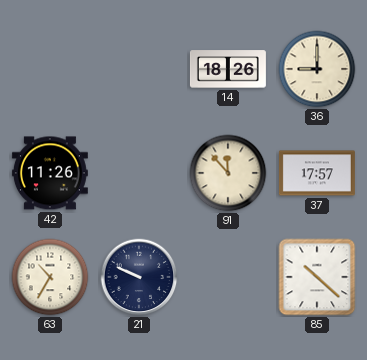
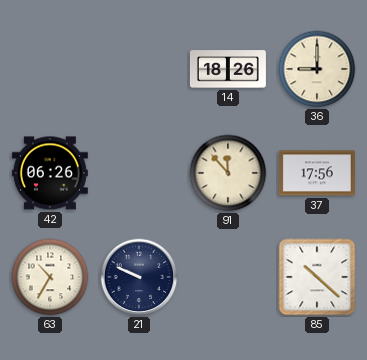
42: 11:26 -> 06:26 (50, 173)
37: 17:57 -> 17:56 (317, 173)
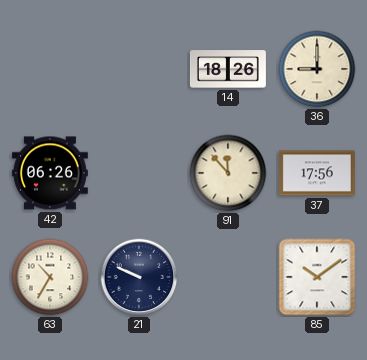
85: 10:22 -> 10:09 (317, 277)
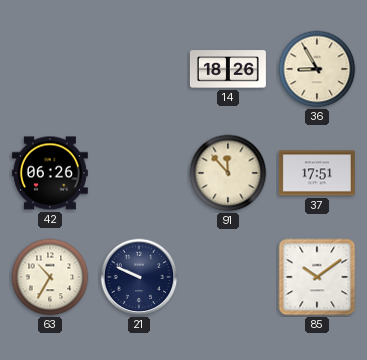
36: 9:00 -> 8:55 (317, 69)
37: 17:56 -> 17:51 (317, 173)
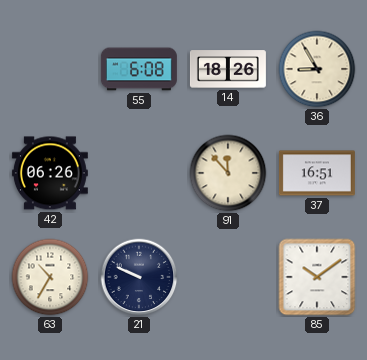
55: none -> 6:08 (139, 69)
37: 17:51 -> 16:51 (317, 173)
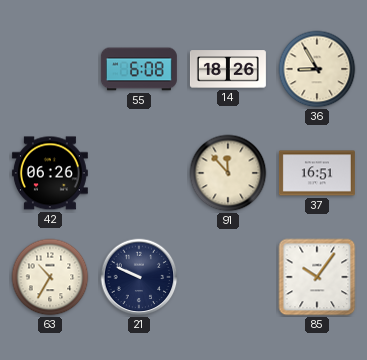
85: 10:09 -> 10:06 (317, 277)
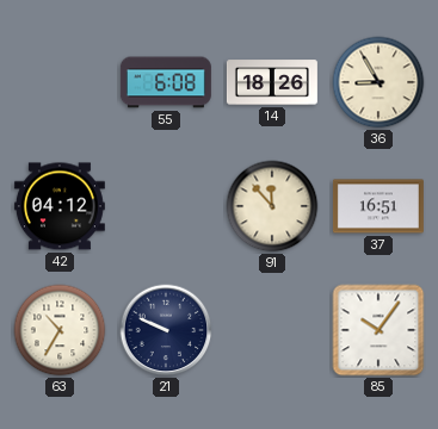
42: 06:26 -> 04:12 (60, 206)
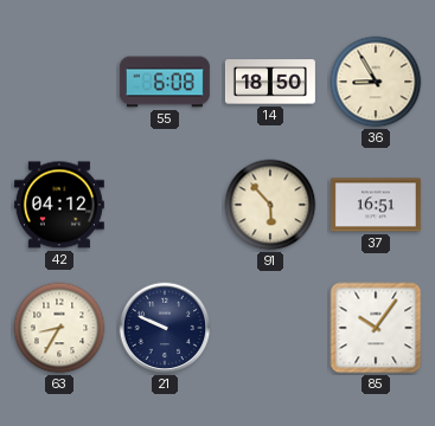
14: 18:26 -> 18:50 (270, 82)
91: 11:53 -> 5:53 (270, 205)
63: 10:35 -> 8:35 (59, 328)
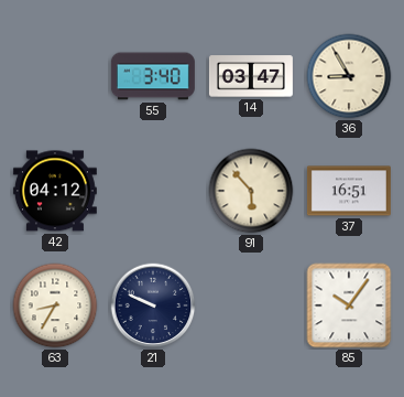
55: 6:08 -> 3:40 (153, 76)
14: 18:50 -> 03:47 (251, 76)
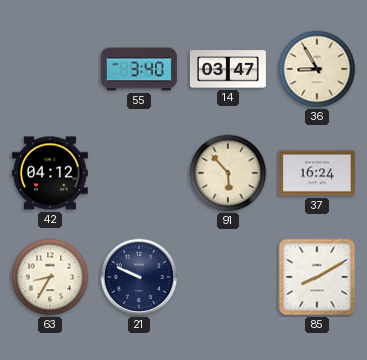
37: 16:51 -> 16:24 (317, 173)
85: 10:06 -> 8:10 (317, 277)
